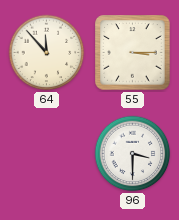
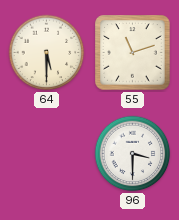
64: 11:53 -> 5:30 (47, 53)
55: 3:15 -> 11:12 (133, 53)
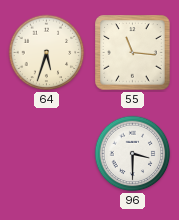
64: 5:30 -> 5:33 (47, 53)
55: 11:12 -> 11:16 (133, 53)
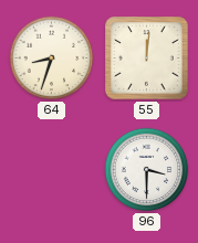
64: 5:33 -> 8:33 (52, 59)
55: 11:16 -> 12:01 (147, 59)
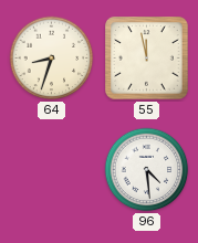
55: 12:01 -> 11:58 (147, 59)
96: 3:30 -> 4:29 (147, 170)
